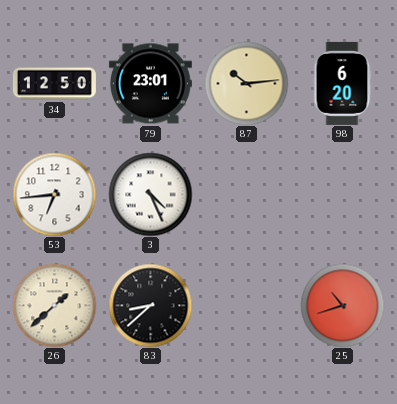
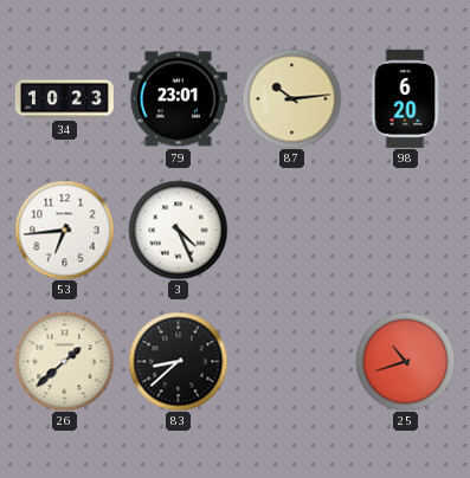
34: 12:50 -> 10:23 (64, 99)
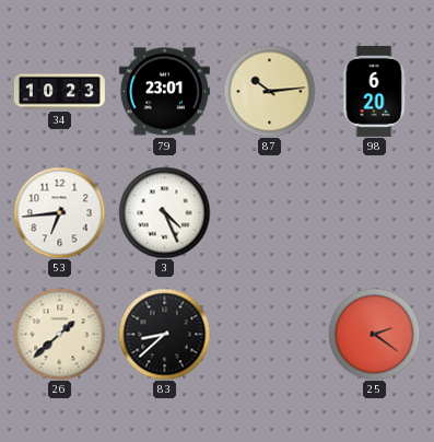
25: 10:42 -> 2:21 (374, 334)
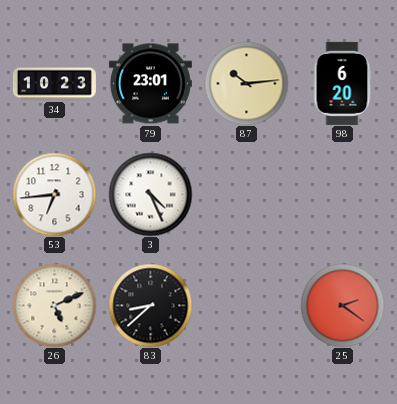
26: 1:38 -> 5:11 (54, 305)
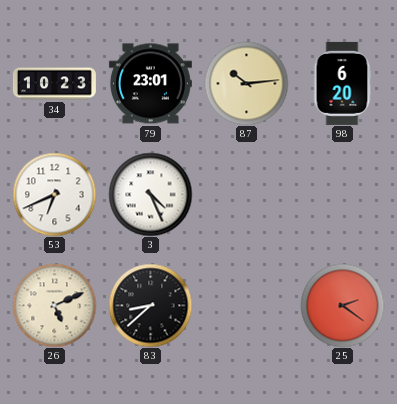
53: 6:44 -> 6:41 (54, 194)
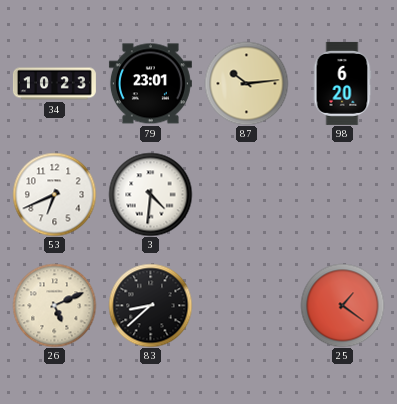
3: 4:26 -> 4:31 (150, 194)
25: 2:21 -> 1:21 (342, 305)
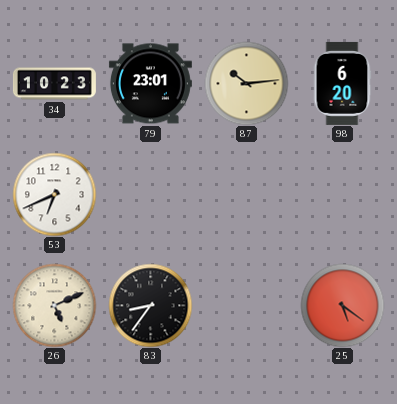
3: 4:31 -> none (150, 194)
83: 8:38 -> 8:36 (150, 305)
25: 1:21 -> 5:21 (342, 305)
